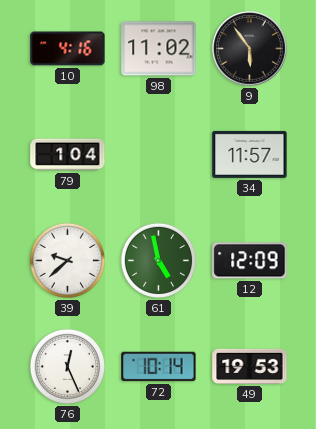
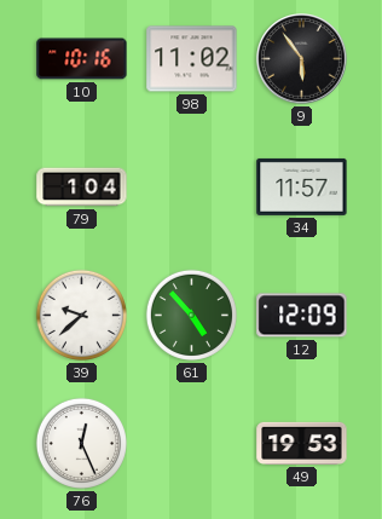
10: 4:16 -> 10:16 (82, 59)
61: 4:58 -> 4:53 (191, 315)
72: 10:14 -> none (159, 367)
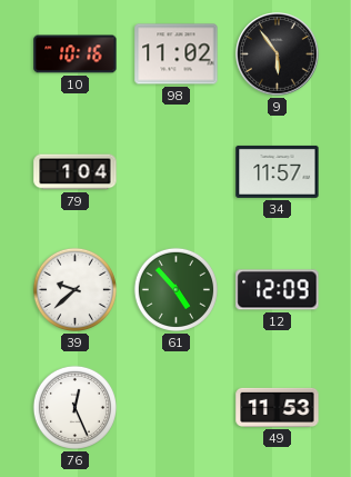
49: 19:53 -> 11:53 (278, 407)
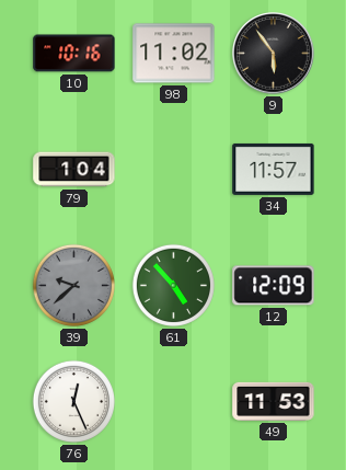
39 dial: white -> grey (73, 285)
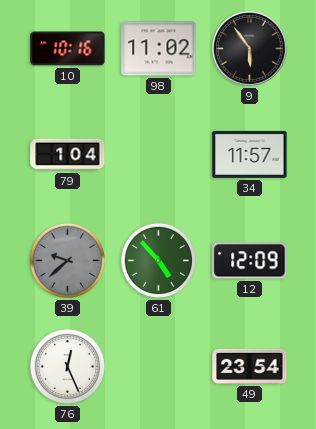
49: 11:53 -> 23:54 (250, 366)
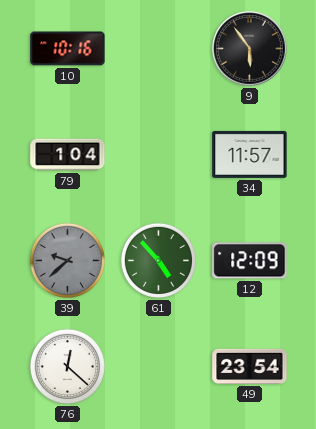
98: 11:02 -> none (159, 49)
76: 12:26 -> 12:22 (67, 366)
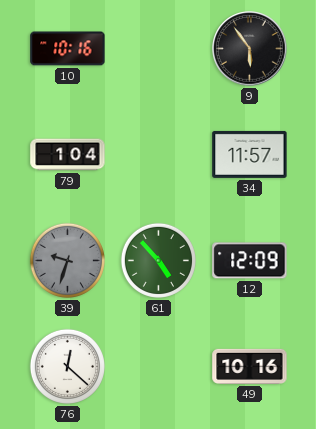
39: 9:38 -> 9:33 (67, 260)
49: 23:54 -> 10:16 (250, 366)
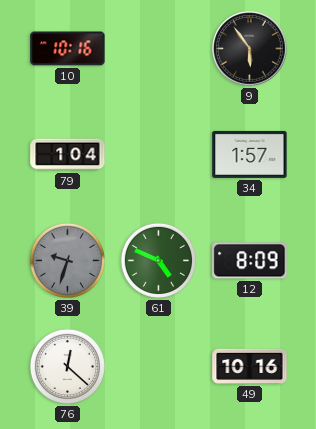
34: 11:57 -> 1:57 (250, 154)
61: 4:53 -> 4:49 (158, 260)
12: 12:09 -> 8:09 (250, 261)
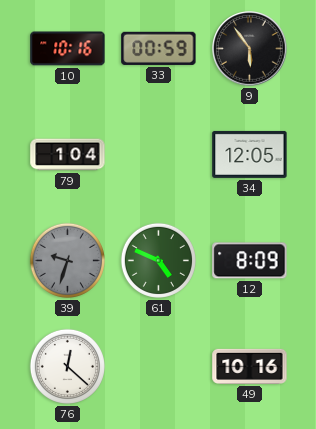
33: none -> 00:59 (159, 48)
34: 1:57 -> 12:05 (250, 154)
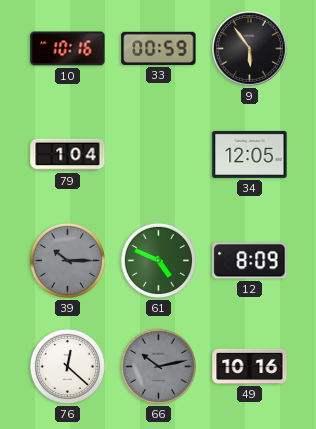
39: 9:33 -> 10:15 (67, 260)
66: none -> 10:13 (158, 366)
